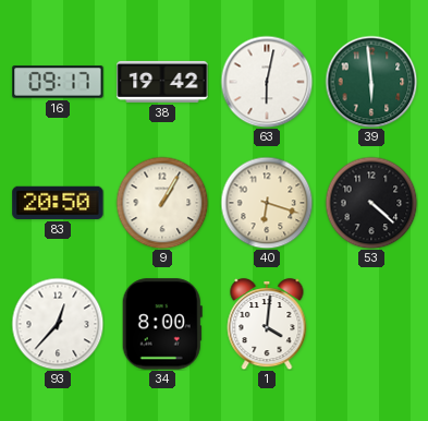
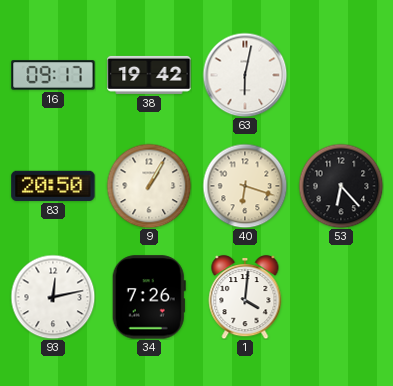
39: 5:59 -> none (371, 82)
53: 4:22 -> 6:23 (341, 186)
93: 12:37 -> 12:13 (53, 297)
34: 8:00 -> 7:26 (149, 297)
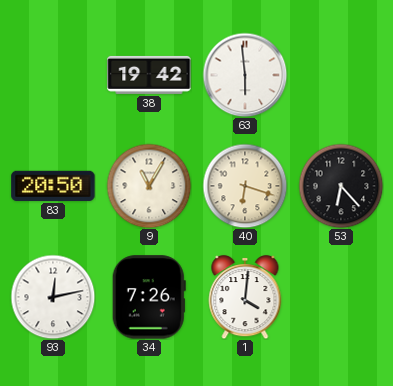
16: 09:17 -> none (53, 75)
63: 6:02 -> 5:59 (245, 75)
9: 1:05 -> 11:05 (149, 186)
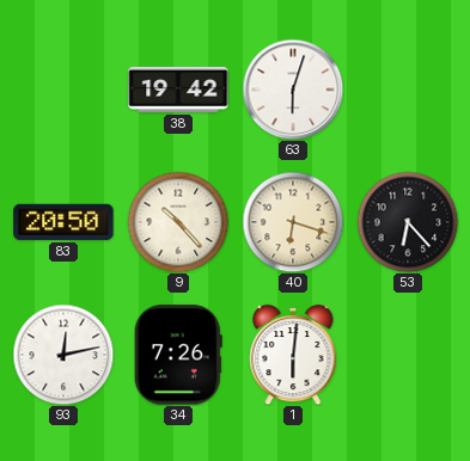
63: 5:59 -> 6:03 (293, 90)
9: 11:05 -> 10:23 (178, 222)
1: 4:01 -> 6:01 (293, 355)
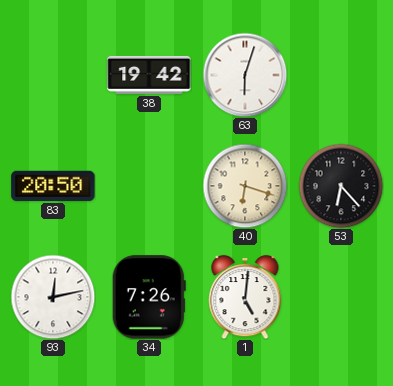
9: 10:23 -> none (178, 222)
1: 6:01 -> 5:01 (245, 297)
